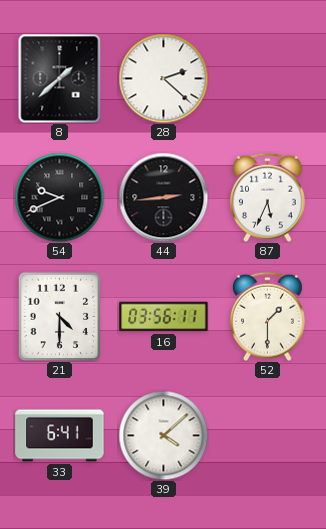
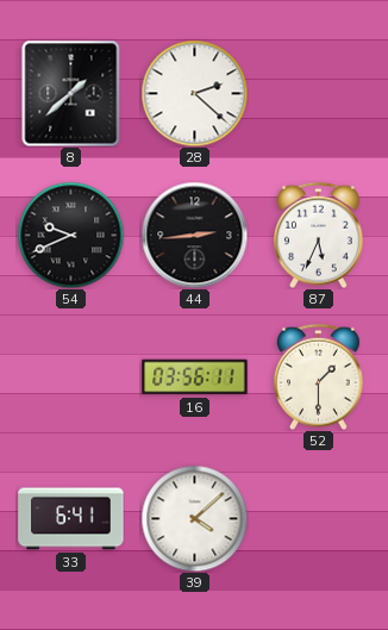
21: 4:30 -> none (60, 316)
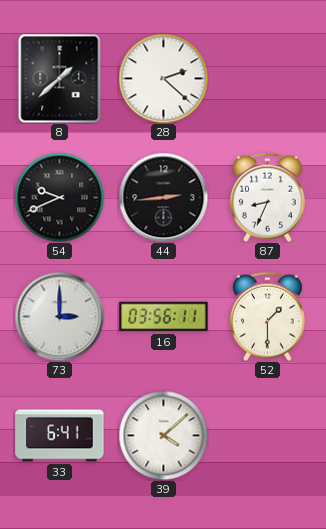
87: 5:34 -> 8:34 (267, 197)
73: none -> 3:00 (59, 316)
